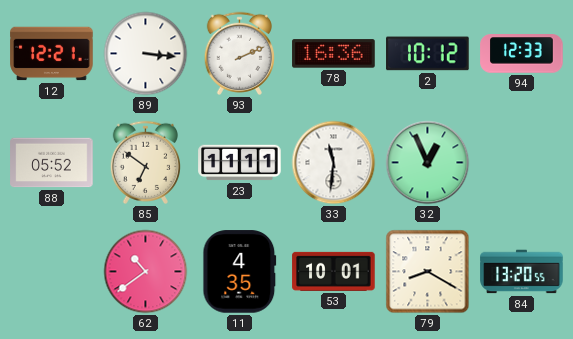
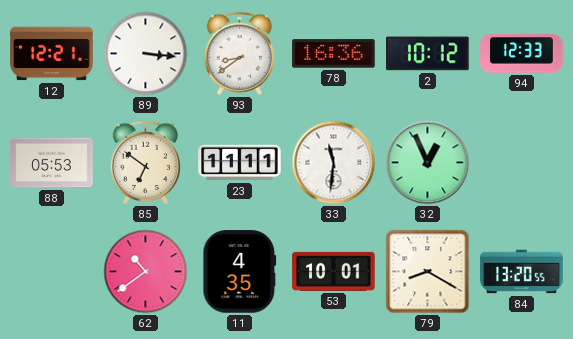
93: 2:11 -> 8:39 (239, 53)
88: 05:52 -> 05:53 (52, 163)
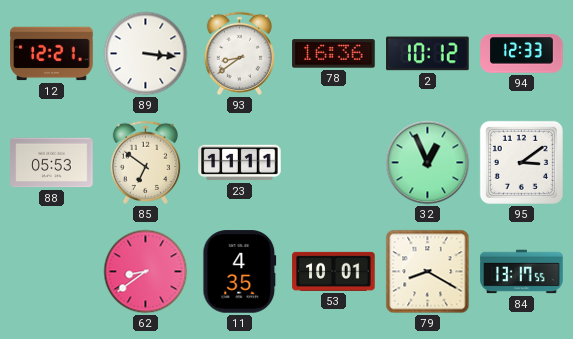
33: 11:31 -> none (334, 163)
95: none -> 3:09 (521, 162)
62: 10:39 -> 8:39 (146, 272)
84: 13:20 -> 13:17 (522, 272)
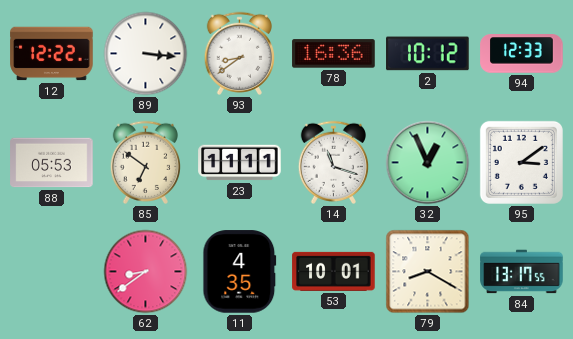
12: 12:21 -> 12:22 (52, 54)
14: none -> 11:18 (333, 162)
